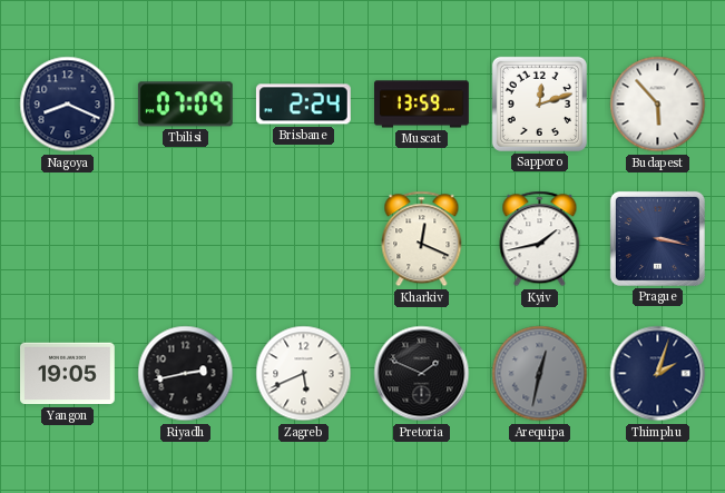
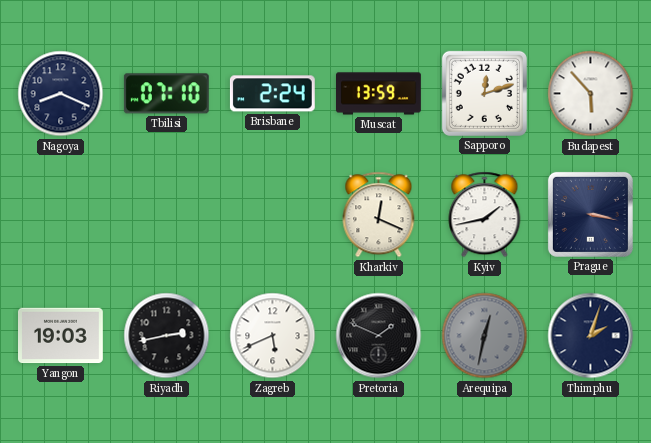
Tbilisi: 07:09 -> 07:10 (166, 94)
Yangon: 19:05 -> 19:03 (61, 336)
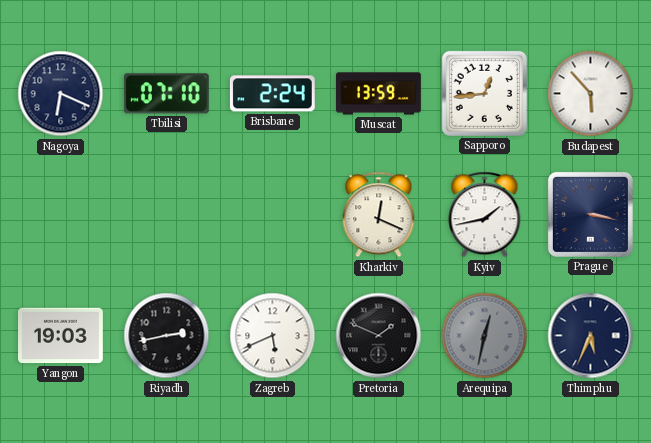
Nagoya: 8:19 -> 6:19 (61, 94)
Sapporo: 12:12 -> 12:44 (484, 93)
Thimphu: 2:03 -> 5:34 (591, 336)
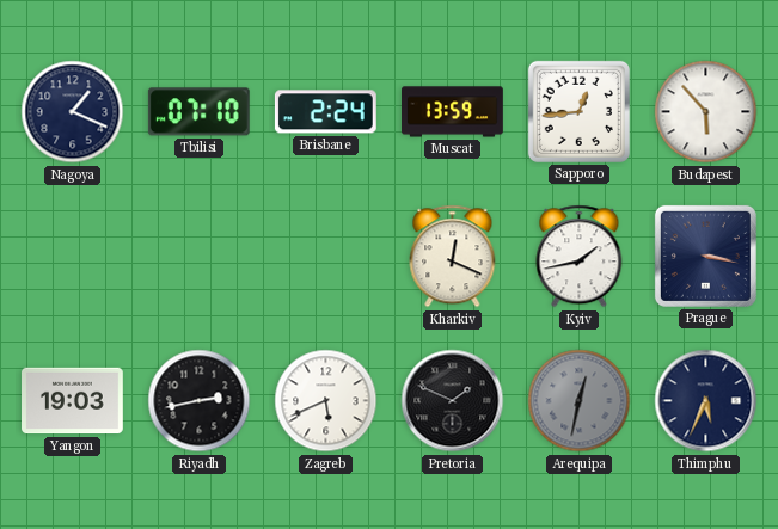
Nagoya: 6:19 -> 1:19 (73, 112)
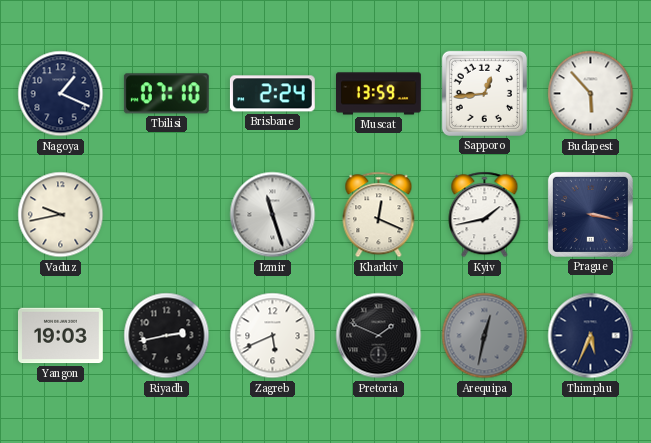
Vaduz: none -> 9:43 (61, 215)
Izmir: none -> 11:27 (273, 215)
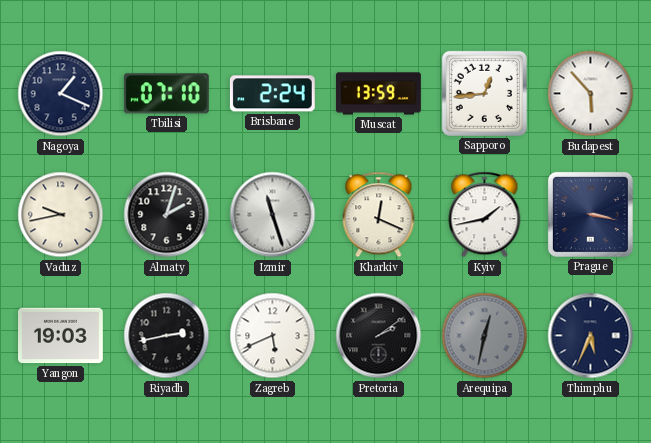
Almaty: none -> 2:03 (167, 215)
Pretoria: 1:49 -> 2:09 (379, 336)
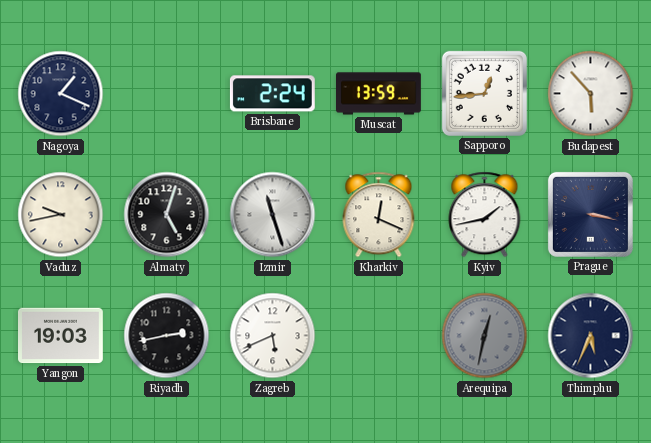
Tbilisi: 07:10 -> none (166, 94)
Almaty: 2:03 -> 5:03 (167, 215)
Pretoria: 2:09 -> none (379, 336)
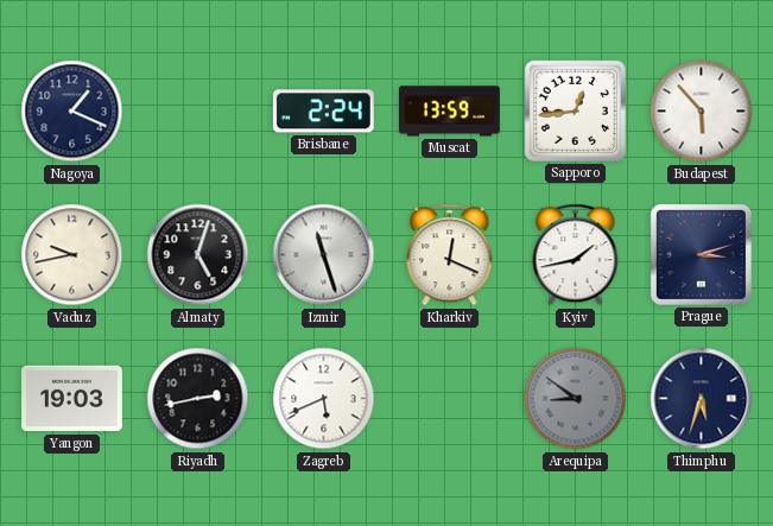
Prague: 3:17 -> 3:12 (701, 254)
Arequipa: 12:32 -> 8:51 (576, 399)
Thimphu: 5:34 -> 5:33 (702, 399)
